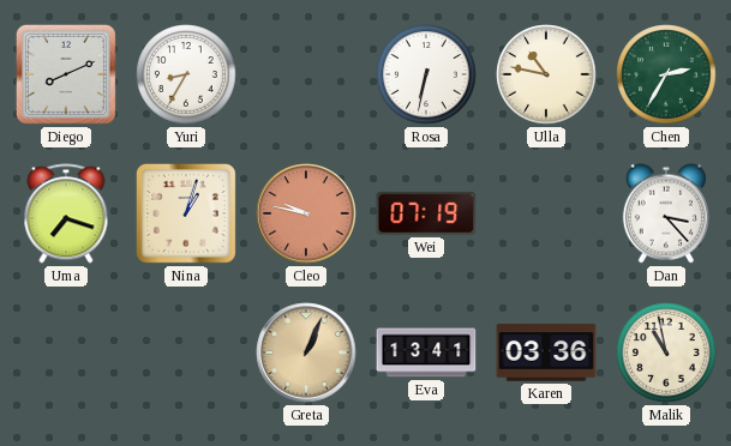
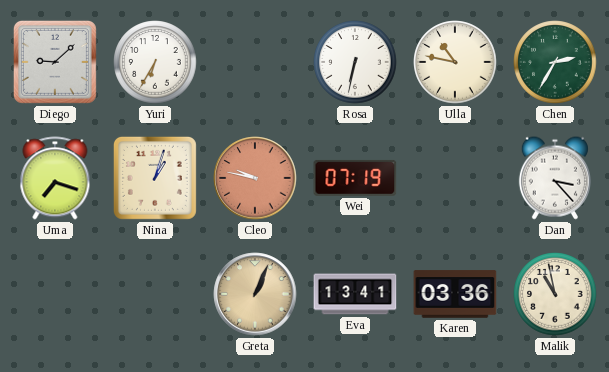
Diego: 8:11 -> 9:08 (55, 62)
Yuri: 8:35 -> 6:35 (155, 62)
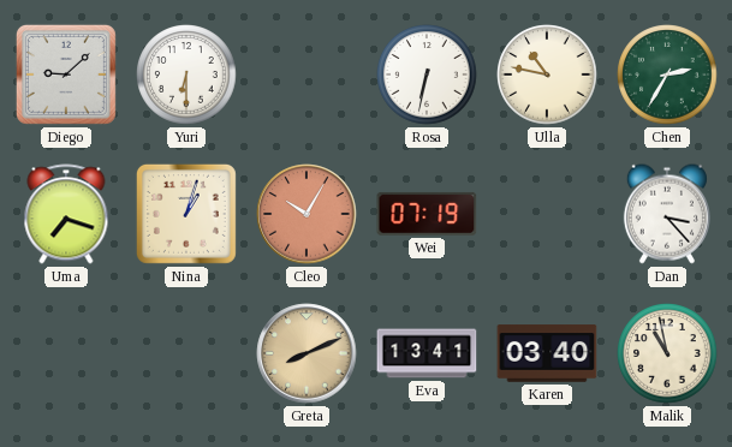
Yuri: 6:35 -> 6:30 (186, 74)
Cleo: 9:47 -> 10:05 (307, 214)
Greta: 1:04 -> 8:11 (307, 353)
Karen: 03:36 -> 03:40 (547, 353)
